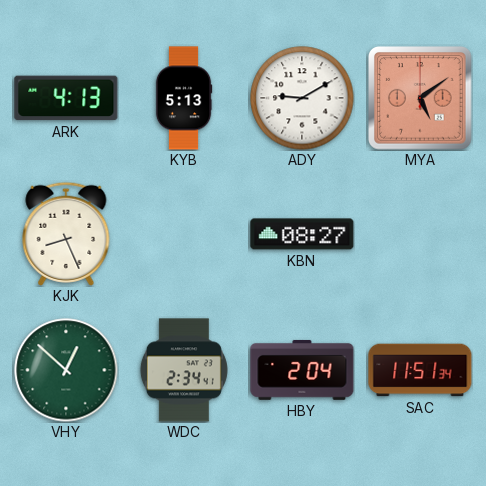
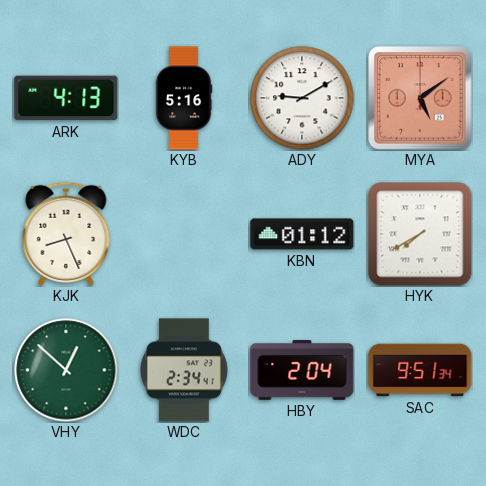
KYB: 5:13 -> 5:16 (184, 98)
KBN: 08:27 -> 01:12 (302, 234)
HYK: none -> 7:40 (420, 234)
SAC: 11:51 -> 9:51 (420, 370)
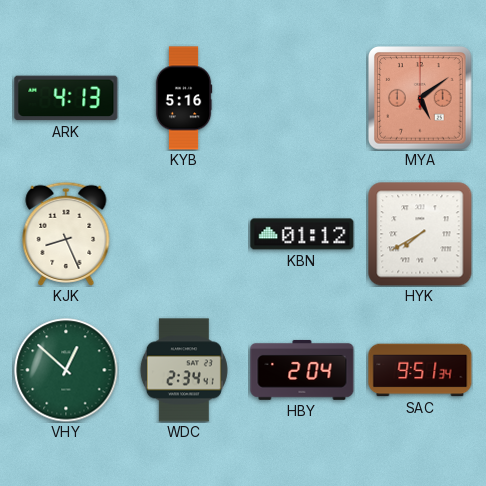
ADY: 9:10 -> none (302, 98)
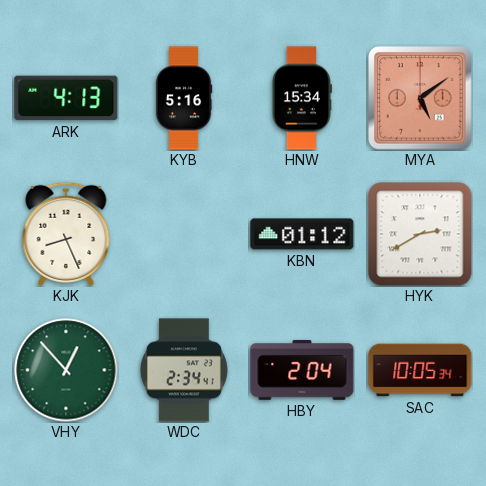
HNW: none -> 15:34 (302, 98)
HYK: 7:40 -> 2:40 (420, 234)
VHY: 12:52 -> 12:53 (66, 370)
SAC: 9:51 -> 10:05 (420, 370)
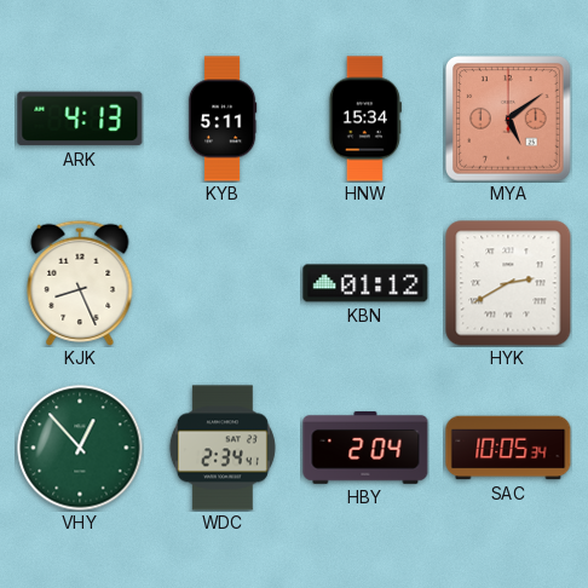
KYB: 5:16 -> 5:11 (223, 119)
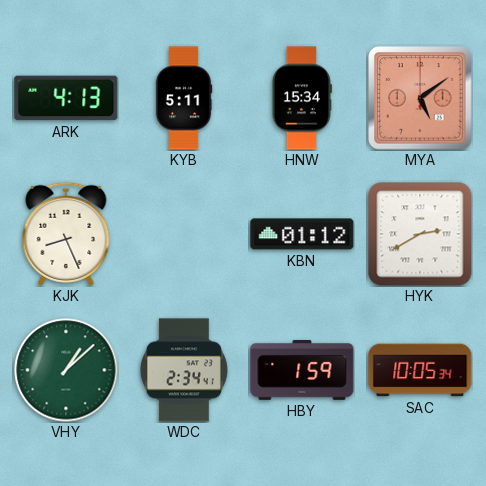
VHY: 12:53 -> 1:08 (66, 370)
HBY: 2:04 -> 1:59 (302, 370)
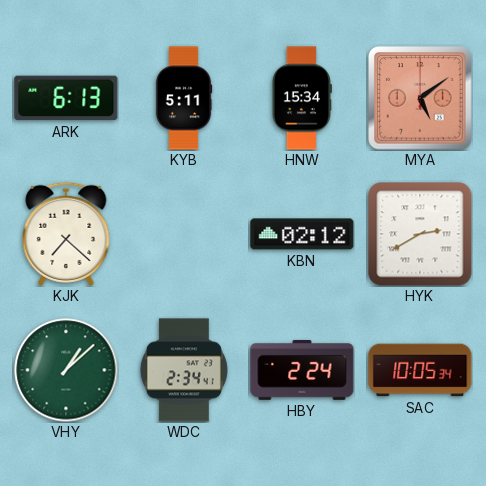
ARK: 4:13 -> 6:13 (66, 98)
KJK: 8:26 -> 7:22 (66, 234)
KBN: 01:12 -> 02:12 (302, 234)
HBY: 1:59 -> 2:24 (302, 370)
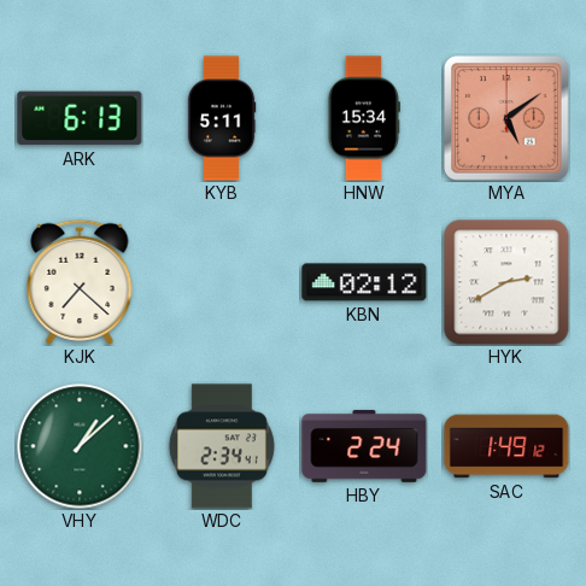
SAC: 10:05 -> 1:49 (506, 446)
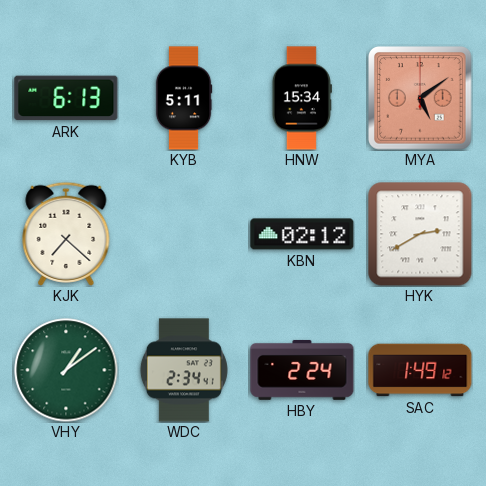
VHY: 1:08 -> 1:09 (66, 370)
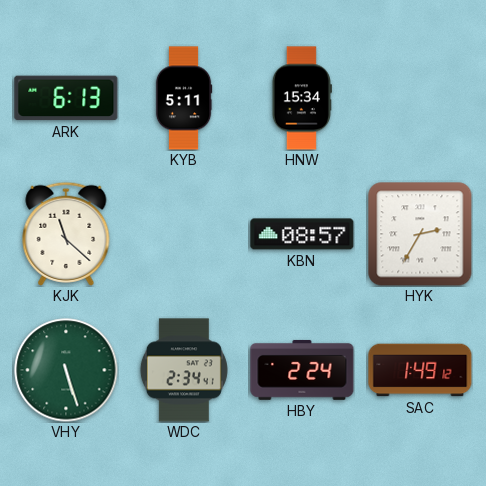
MYA: 5:09 -> none (421, 99)
KJK: 7:22 -> 11:22 (66, 234)
KBN: 02:12 -> 08:57 (302, 234)
HYK: 2:40 -> 2:35 (420, 234)
VHY: 1:09 -> 5:27 (66, 370)
